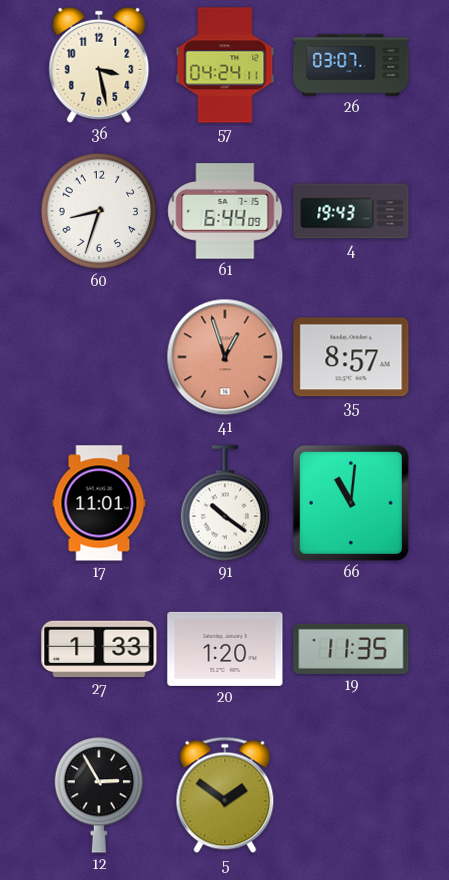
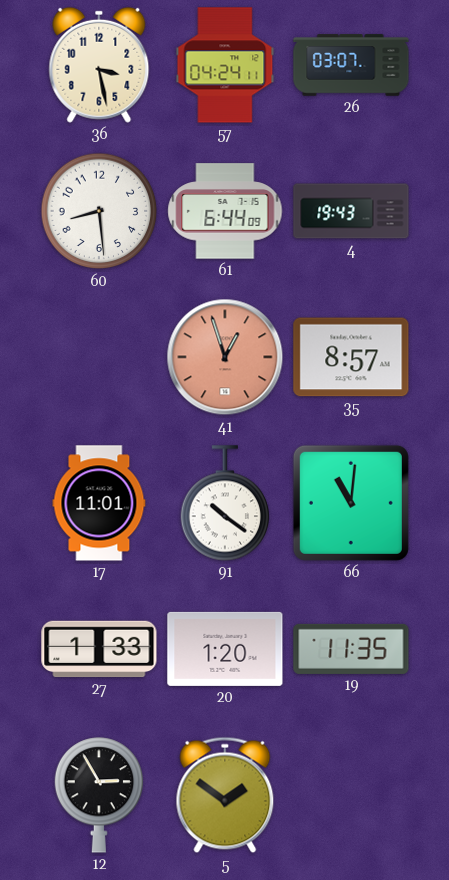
60: 8:33 -> 8:29 (99, 211)
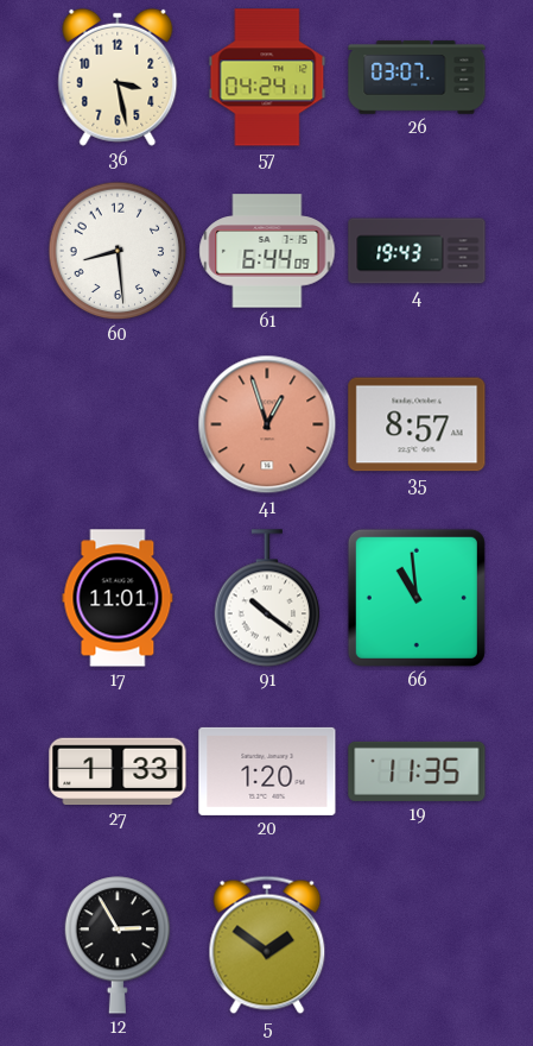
66: 11:01 -> 10:59 (417, 598)
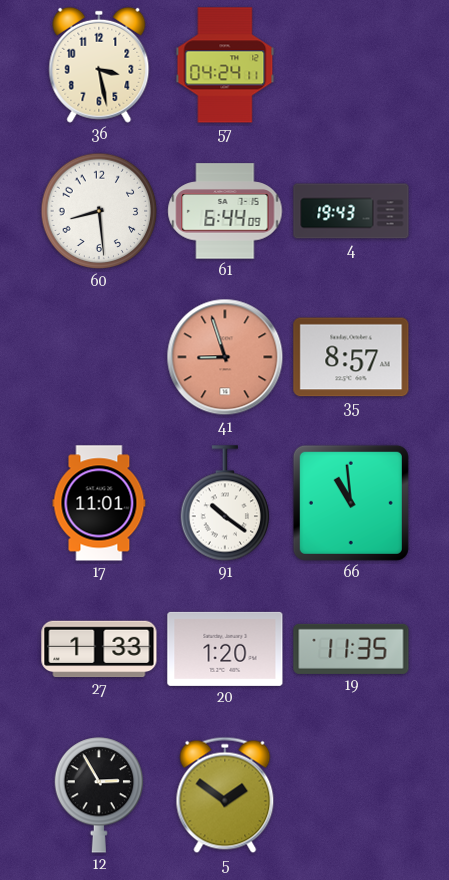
26: 03:07 -> none (417, 77)
41: 12:57 -> 8:57 (225, 357)
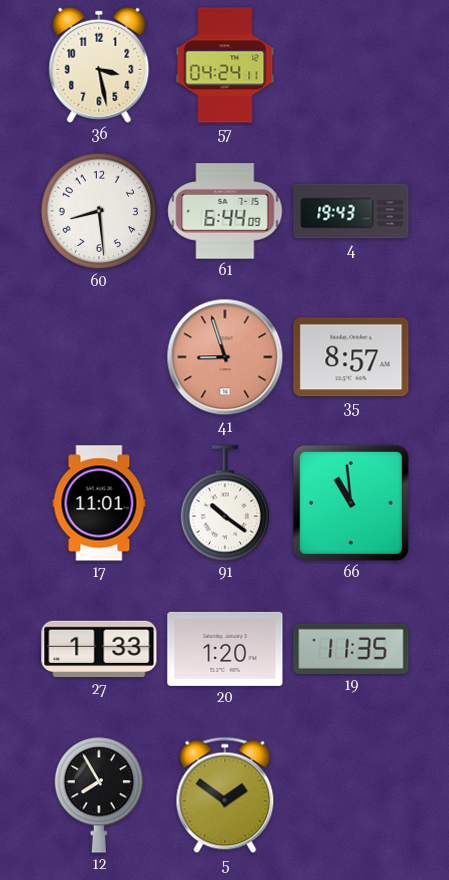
12: 2:55 -> 7:55 (99, 795)
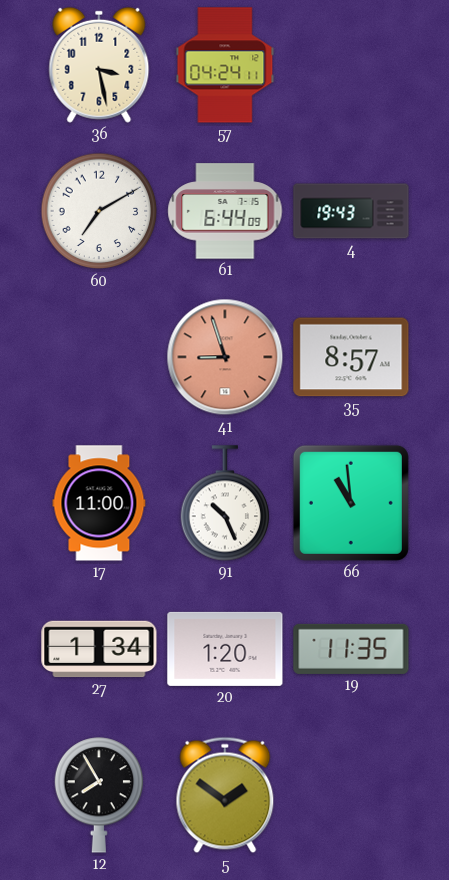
60: 8:29 -> 7:10 (99, 211)
17: 11:01 -> 11:00 (99, 503)
91: 10:21 -> 10:26 (225, 503)
27: 1:33 -> 1:34 (99, 649)
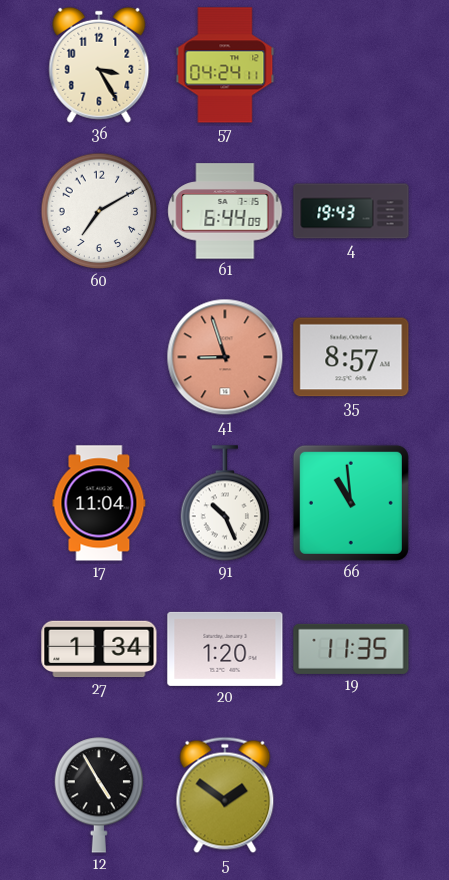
36: 3:28 -> 3:25 (99, 65)
17: 11:00 -> 11:04 (99, 503)
12: 7:55 -> 4:55 (99, 795)
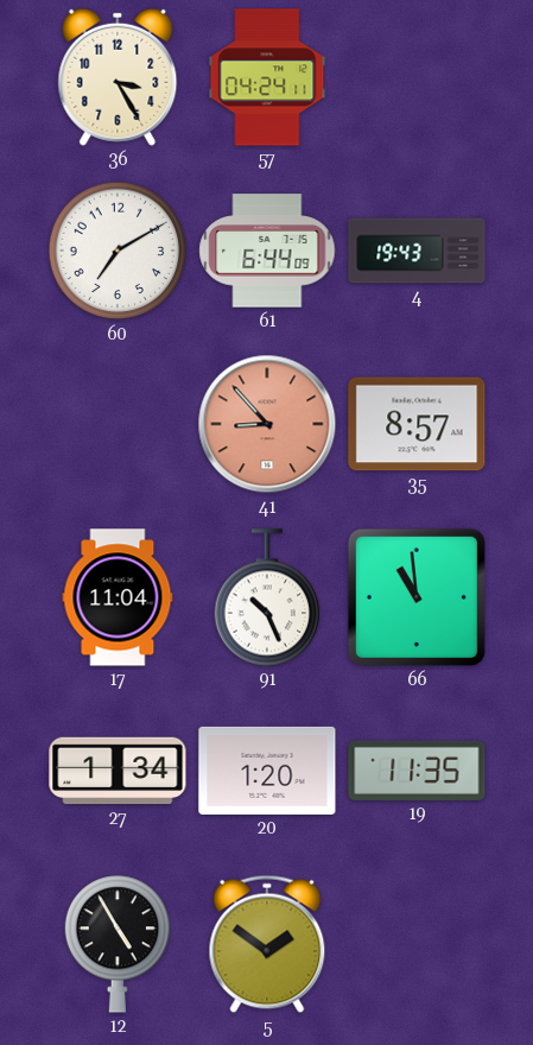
41: 8:57 -> 8:53 (267, 424)
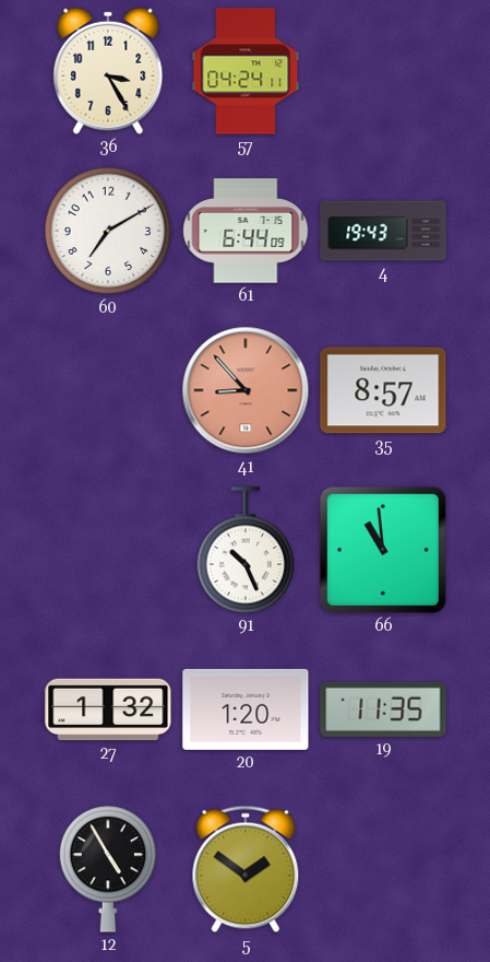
17: 11:04 -> none (118, 597)
27: 1:34 -> 1:32 (108, 709)
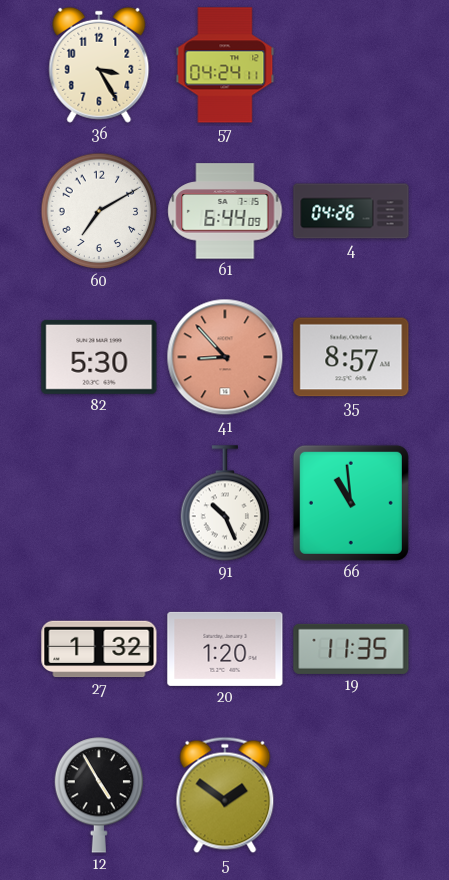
4: 19:43 -> 04:26 (351, 211)
82: none -> 5:30 (99, 357)
